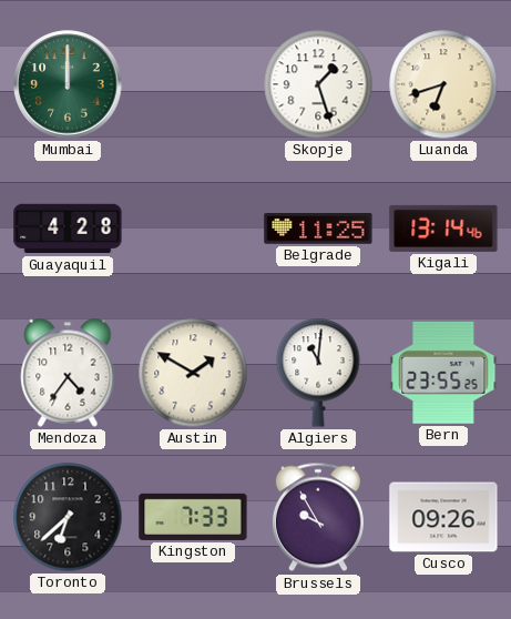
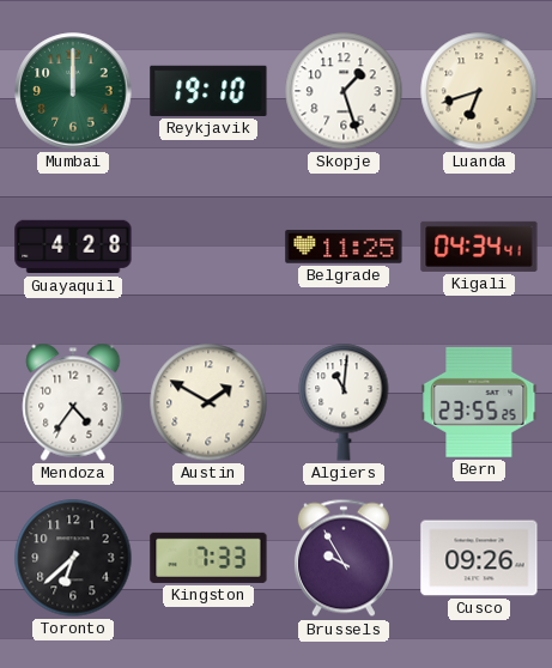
Reykjavik: none -> 19:10 (208, 91)
Kigali: 13:14 -> 04:34 (479, 247)
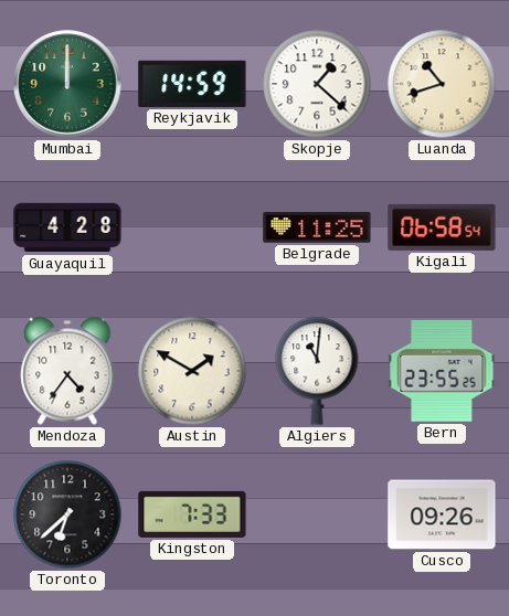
Reykjavik: 19:10 -> 14:59 (192, 84)
Skopje: 1:27 -> 1:22 (317, 84)
Luanda: 6:42 -> 10:42 (442, 84)
Kigali: 04:34 -> 06:58 (442, 227)
Brussels: 9:55 -> none (344, 558)
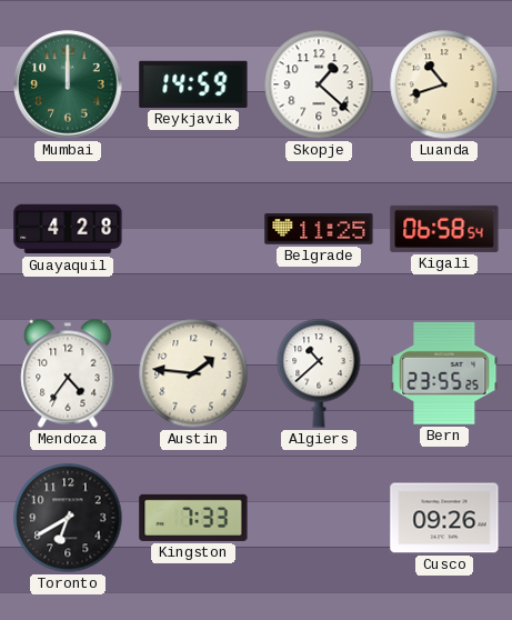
Austin: 1:50 -> 1:46 (193, 373)
Algiers: 11:01 -> 10:38 (319, 373)
Toronto: 6:38 -> 6:40 (68, 518)
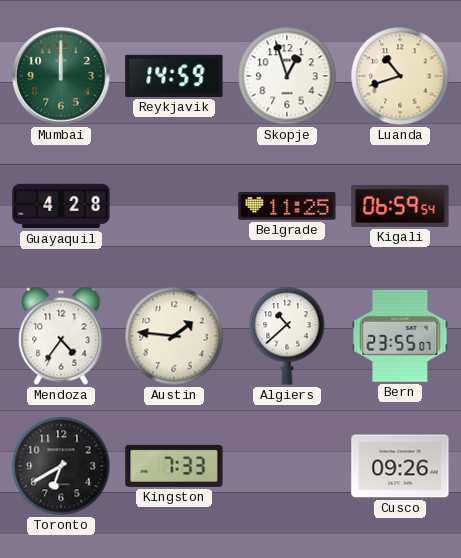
Skopje: 1:22 -> 12:57 (287, 76)
Kigali: 06:58 -> 06:59 (400, 206)
Bern: 23:55:25 -> 23:55:07 (400, 336)
